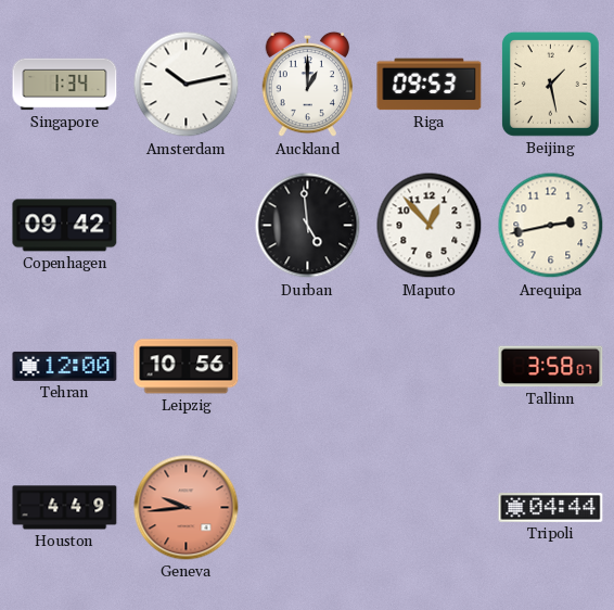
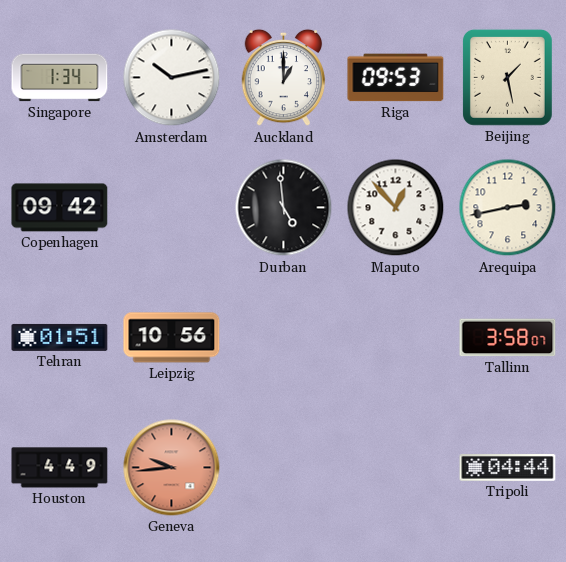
Tehran: 12:00 -> 01:51 (60, 337)
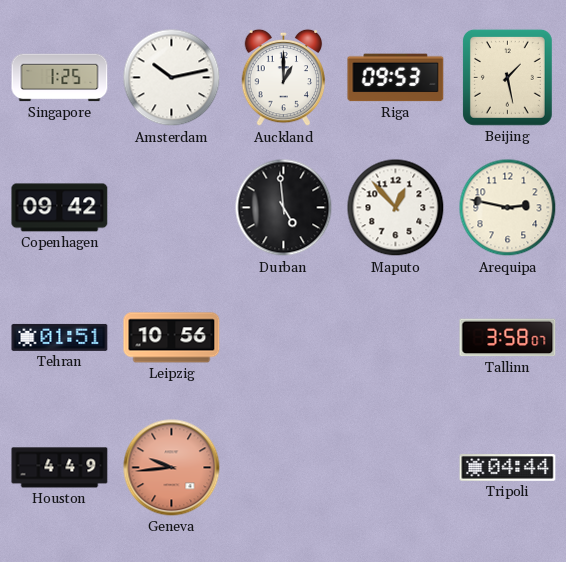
Singapore: 1:34 -> 1:25 (60, 78)
Arequipa: 2:43 -> 2:47 (508, 208)
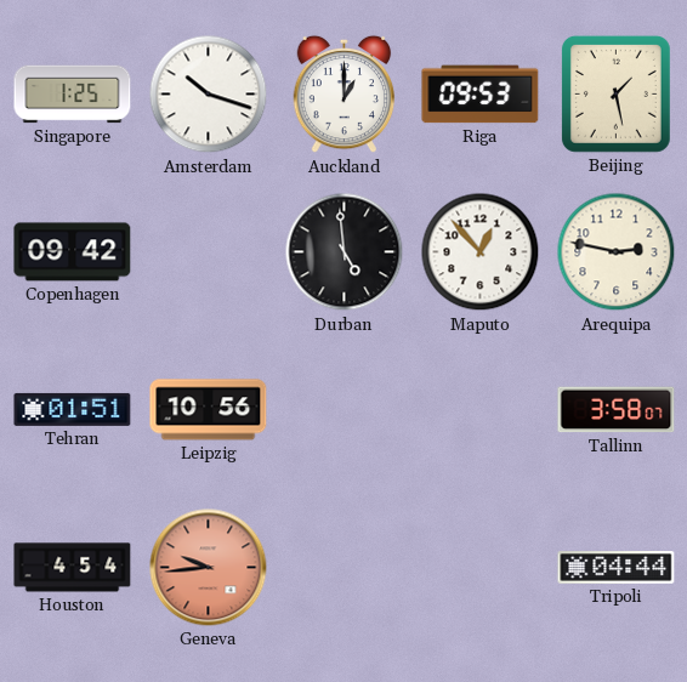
Amsterdam: 10:13 -> 10:18 (209, 95)
Houston: 4:49 -> 4:54 (73, 568)
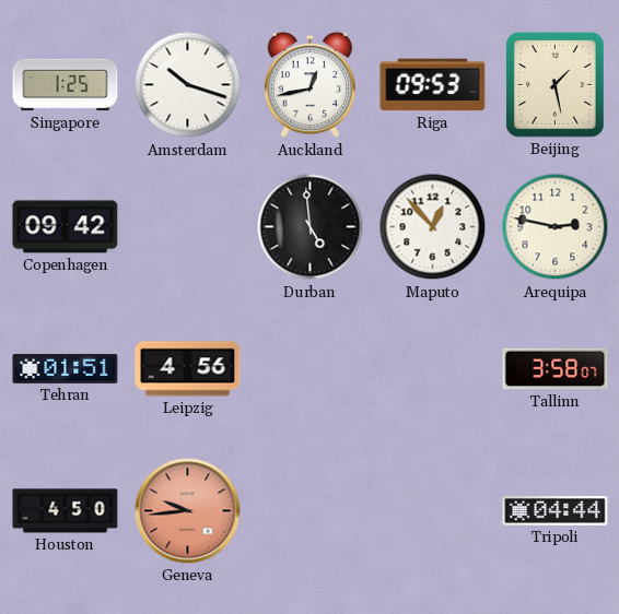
Auckland: 1:00 -> 12:43 (311, 85)
Leipzig: 10:56 -> 4:56 (188, 369)
Houston: 4:54 -> 4:50 (66, 511)
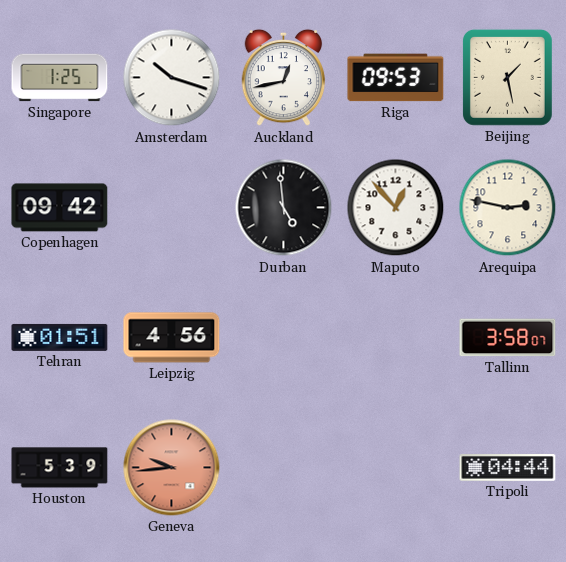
Houston: 4:50 -> 5:39 (60, 468)
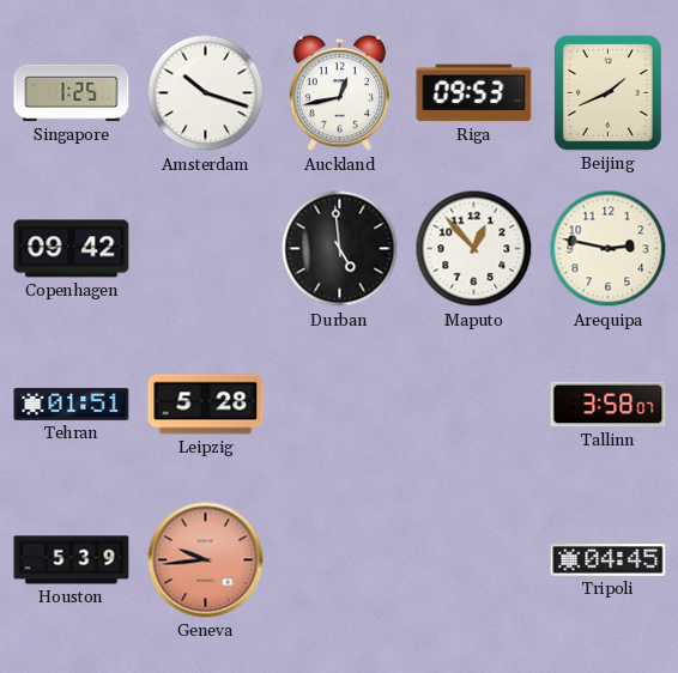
Beijing: 1:28 -> 1:41 (607, 92)
Leipzig: 4:56 -> 5:28 (206, 405)
Tripoli: 04:44 -> 04:45 (609, 560)
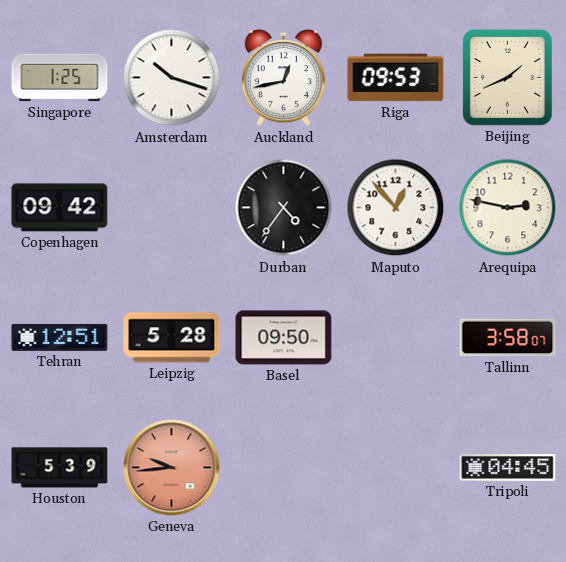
Durban: 4:59 -> 4:36 (284, 208)
Tehran: 01:51 -> 12:51 (60, 337)
Basel: none -> 09:50 (284, 338)
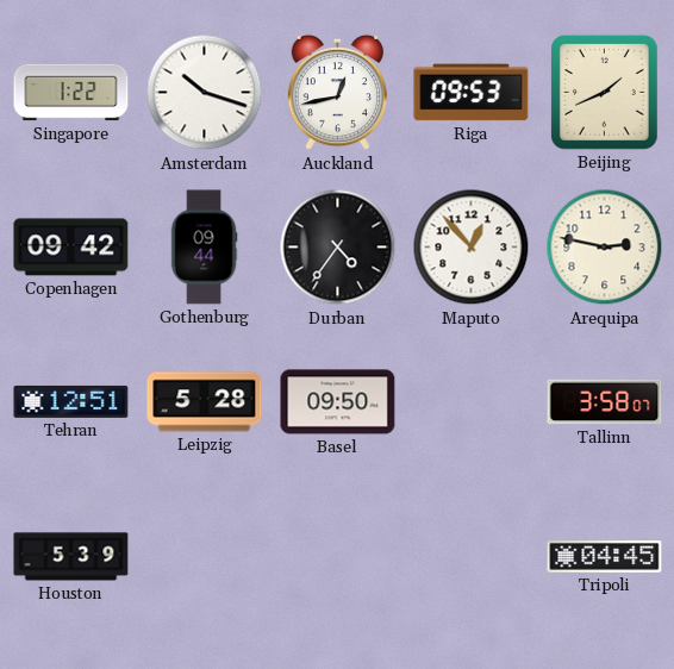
Singapore: 1:25 -> 1:22 (71, 93)
Gothenburg: none -> 09:44 (204, 248)
Geneva: 9:44 -> none (172, 468)
